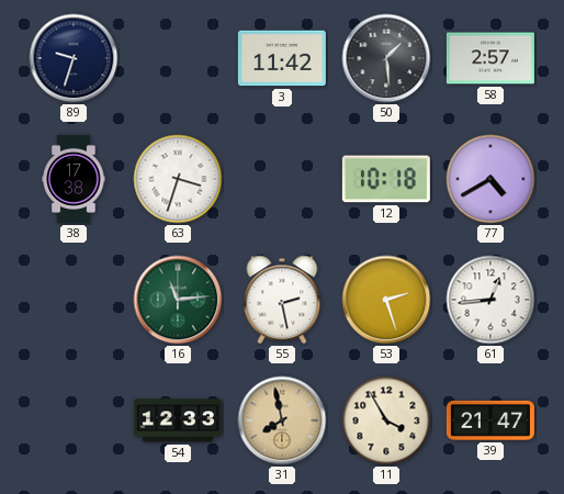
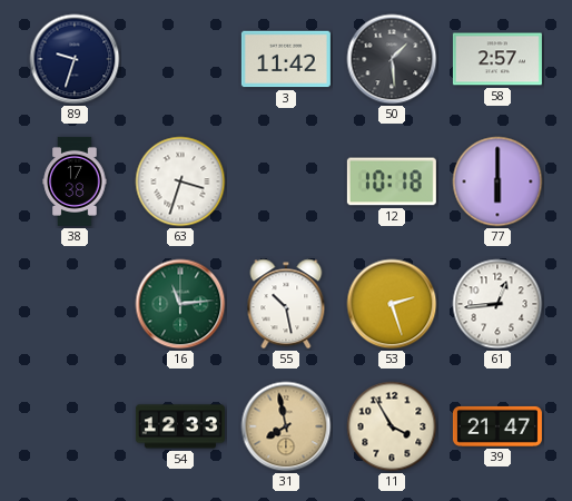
77: 4:40 -> 6:00 (497, 181)
55: 2:28 -> 10:28 (286, 304)
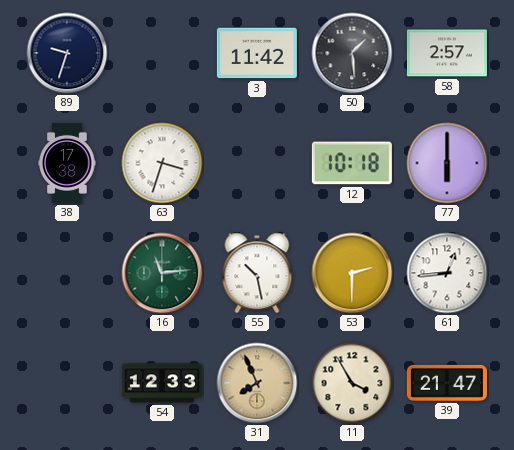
53: 2:27 -> 2:30 (352, 273)
31: 7:58 -> 7:56 (257, 383)
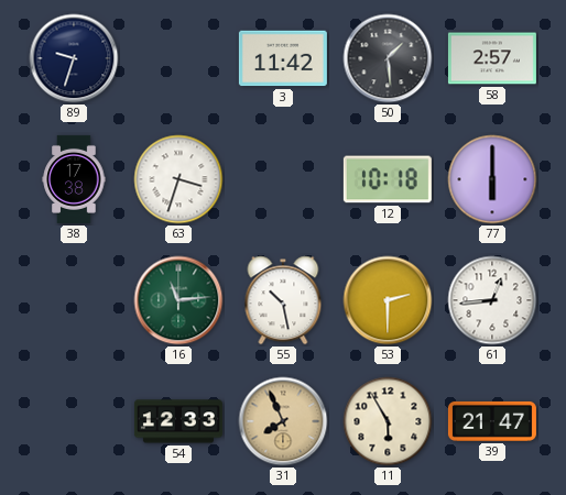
11: 3:55 -> 5:55 (388, 421)
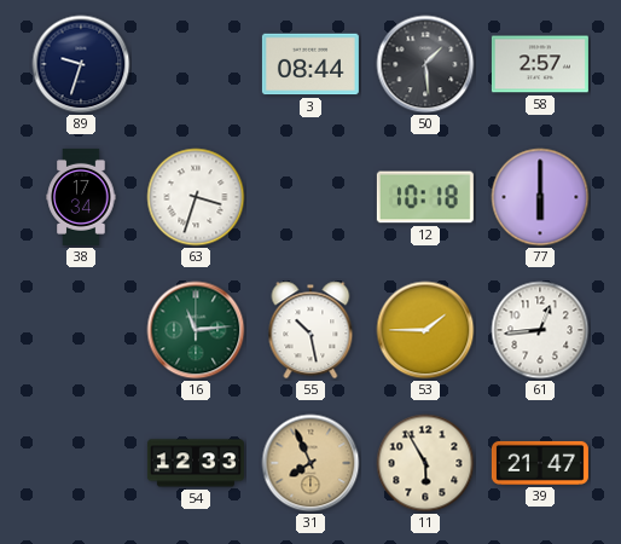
3: 11:42 -> 08:44 (310, 64)
38: 17:38 -> 17:34 (81, 197)
53: 2:30 -> 1:45 (425, 330)
